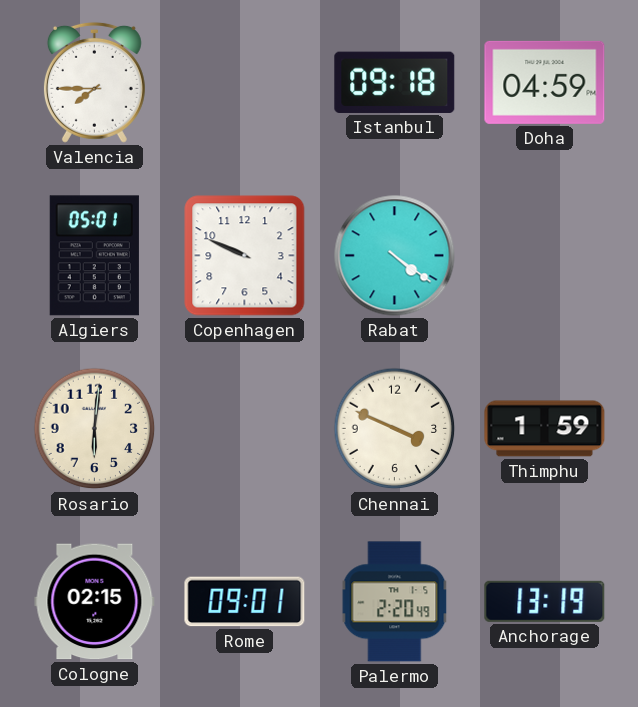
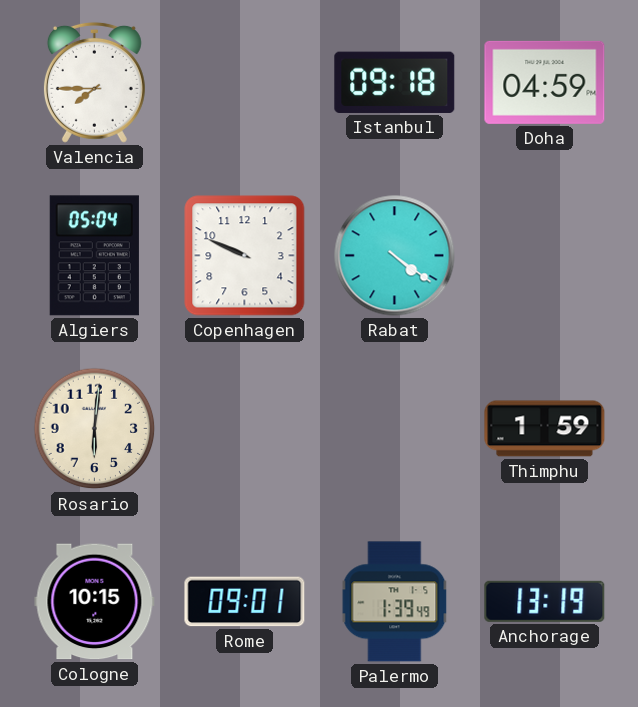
Algiers: 05:01 -> 05:04 (94, 256)
Chennai: 3:49 -> none (395, 429)
Cologne: 02:15 -> 10:15 (95, 602)
Palermo: 2:20 -> 1:39 (395, 602)
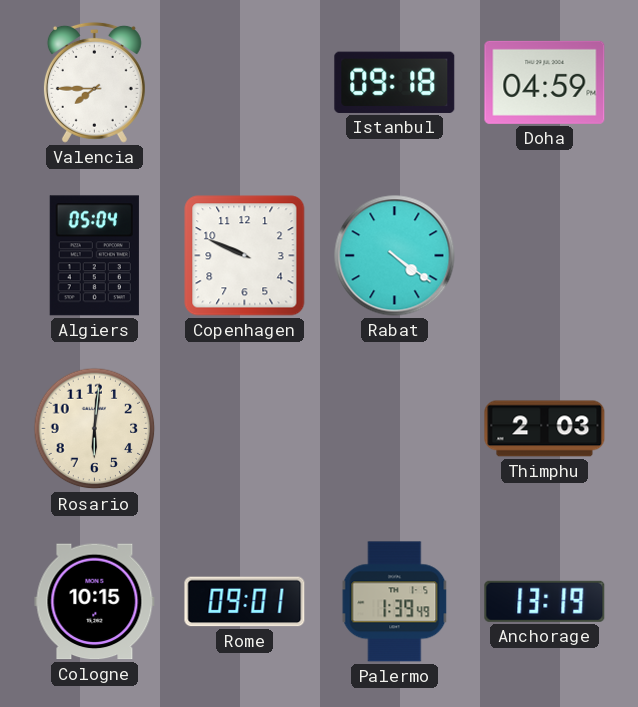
Thimphu: 1:59 -> 2:03 (545, 429)
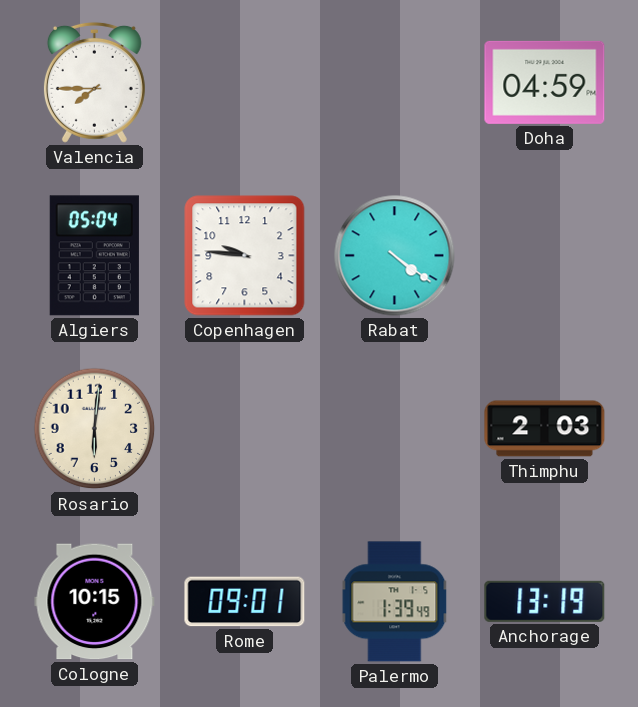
Istanbul: 09:18 -> none (395, 82)
Copenhagen: 9:49 -> 9:46 (245, 256)
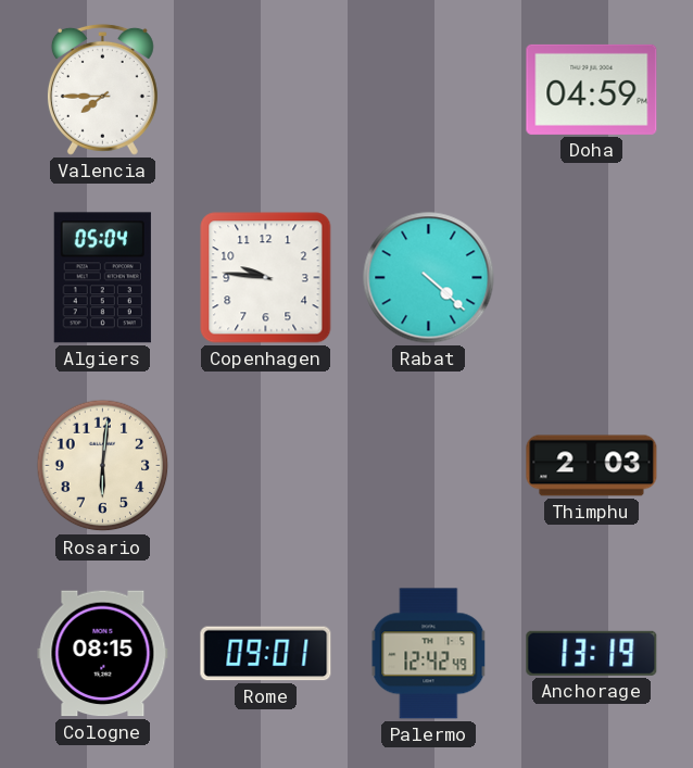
Rabat: 4:21 -> 4:22 (429, 278)
Cologne: 10:15 -> 08:15 (103, 654)
Palermo: 1:39 -> 12:42 (429, 654)
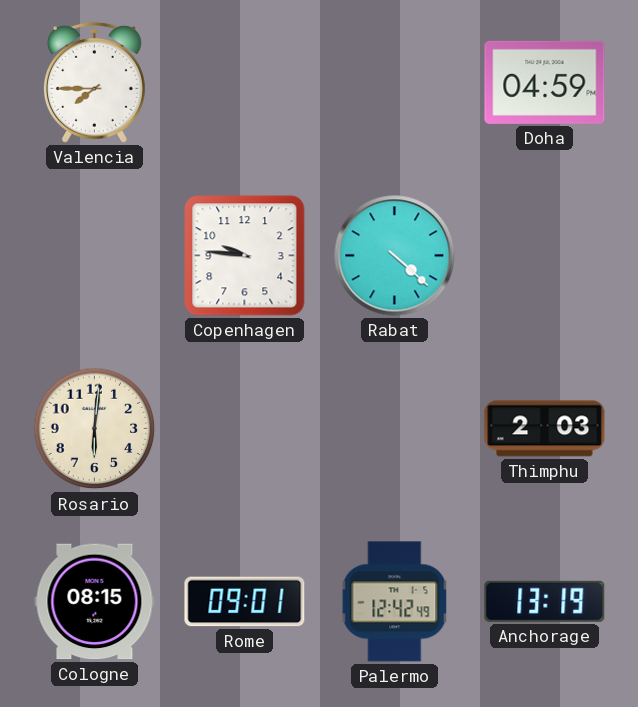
Algiers: 05:04 -> none (102, 278)
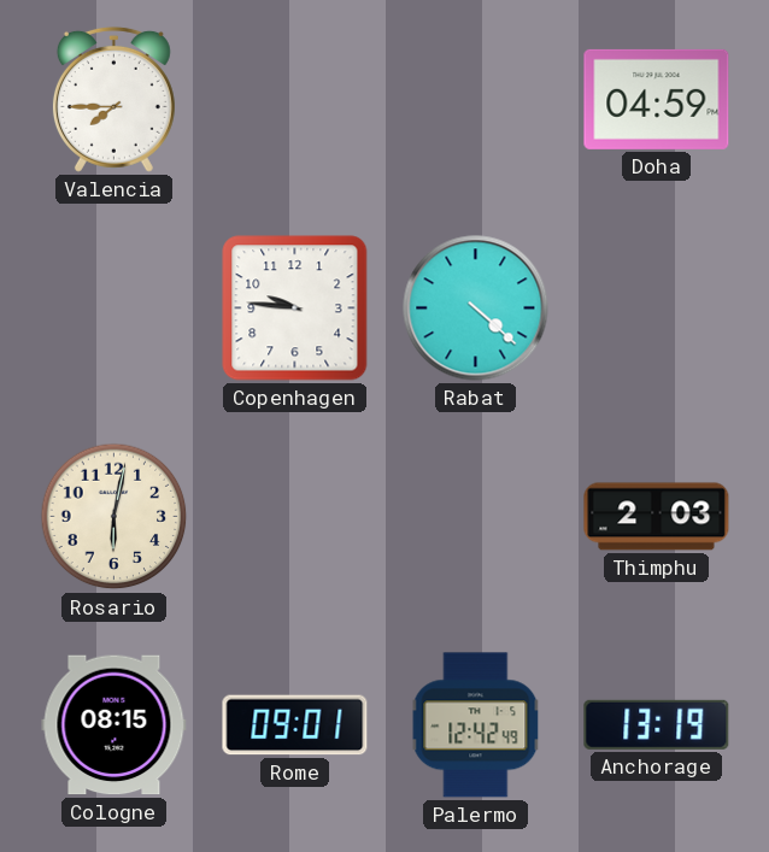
Rosario: 6:01 -> 6:02 (115, 517)
